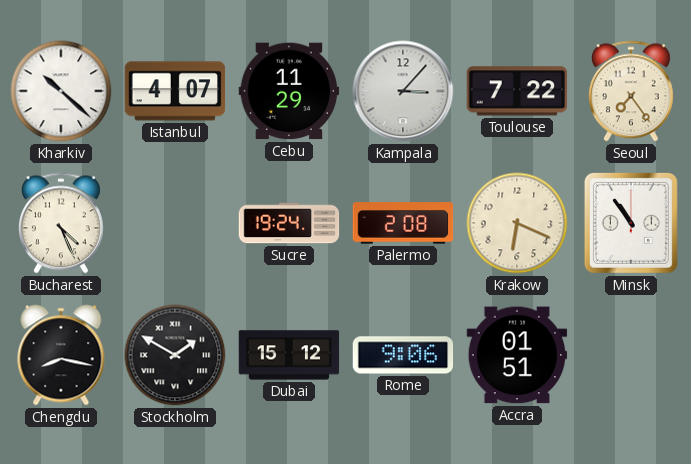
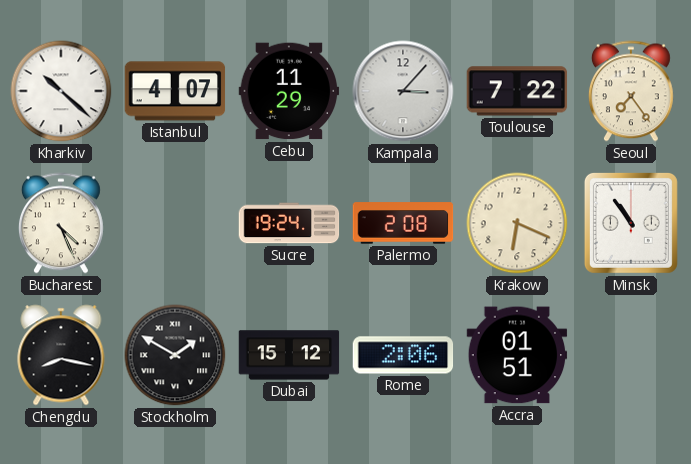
Rome: 9:06 -> 2:06 (403, 355)
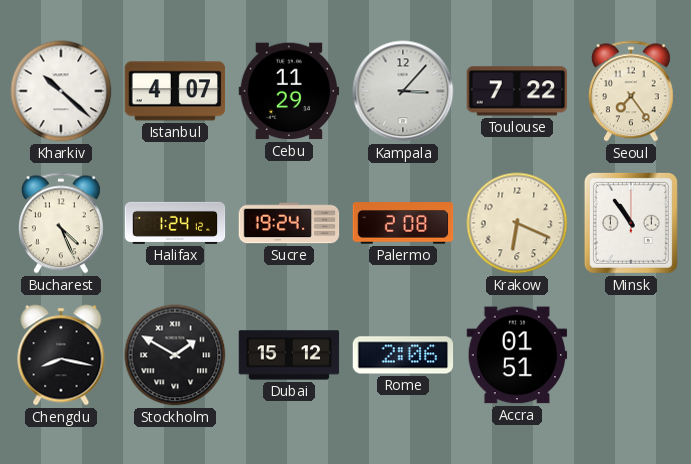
Halifax: none -> 1:24 (175, 223)
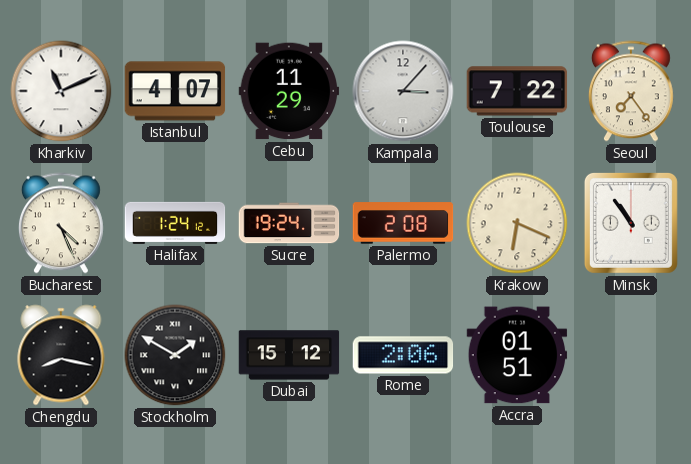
Kharkiv: 10:22 -> 11:11 (61, 91)
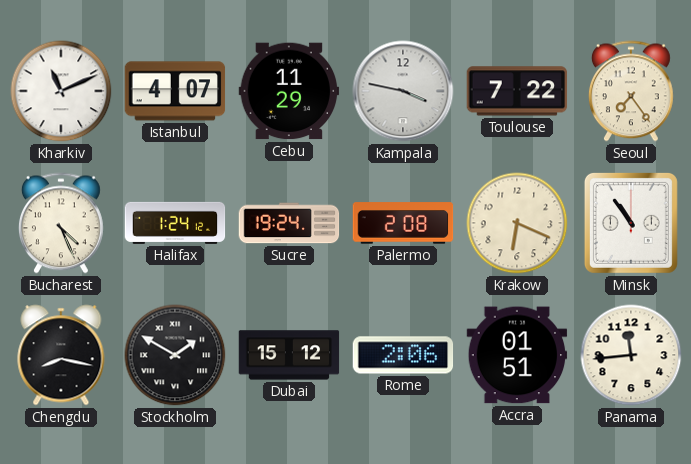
Kampala: 3:07 -> 3:47 (403, 91)
Panama: none -> 11:44 (631, 355)
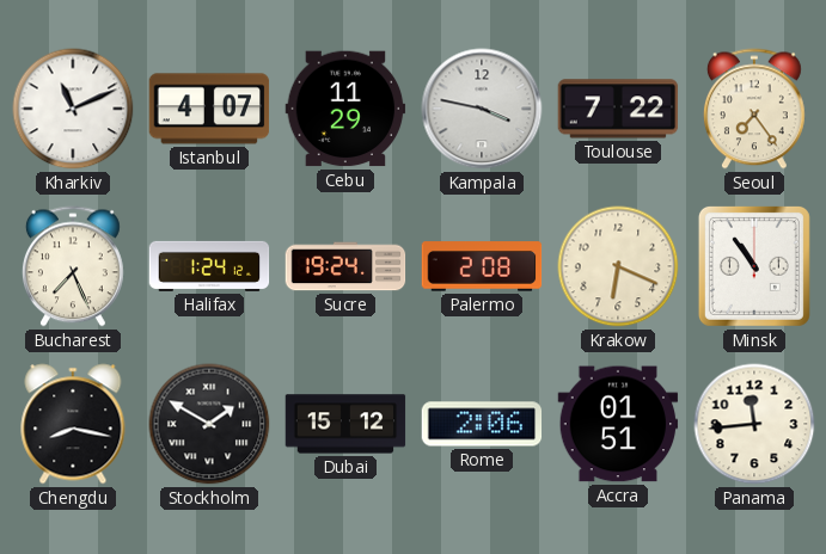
Bucharest: 4:26 -> 7:26 (73, 266)
